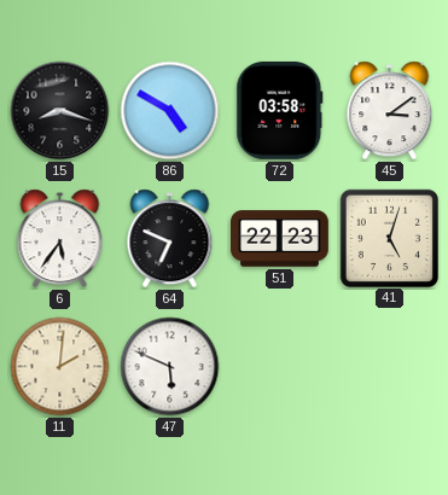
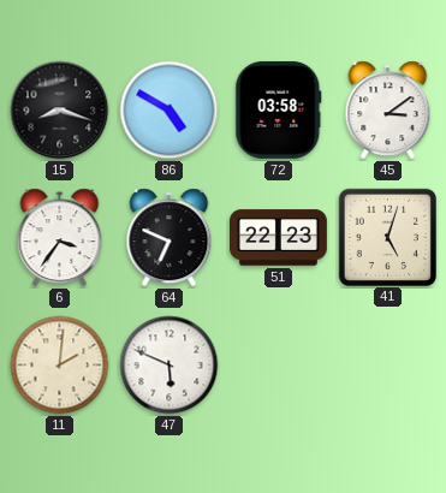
6: 5:36 -> 3:36 (60, 238)
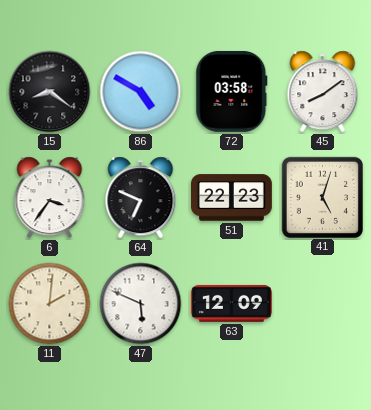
15: 8:18 -> 8:21 (50, 92)
45: 3:09 -> 8:09 (323, 92)
63: none -> 12:09 (231, 303)
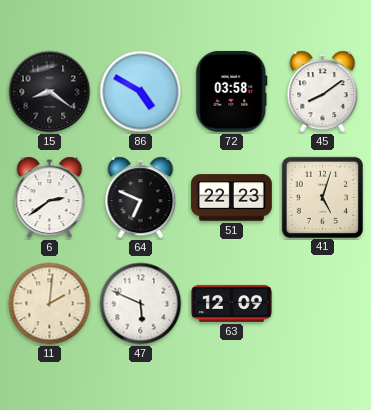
6: 3:36 -> 2:39 (50, 198)
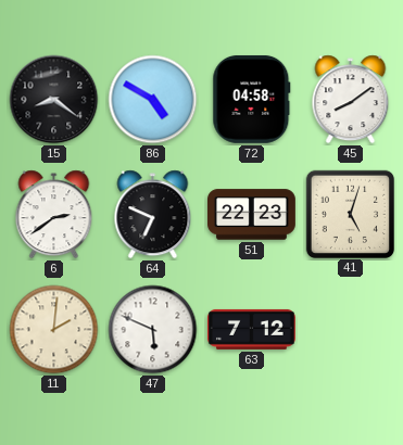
72: 03:58 -> 04:58 (252, 99)
63: 12:09 -> 7:12 (251, 329)
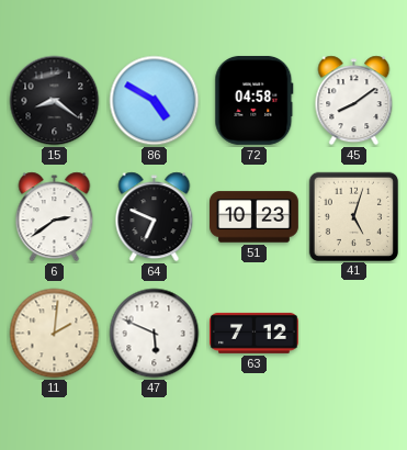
51: 22:23 -> 10:23 (255, 217)
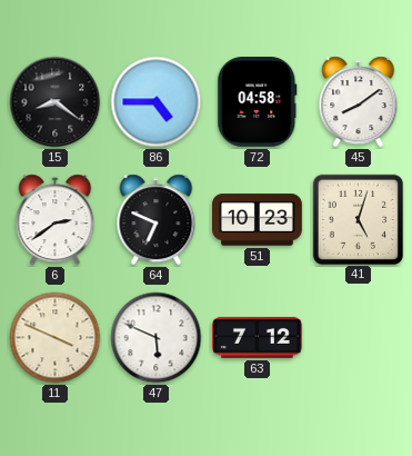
86: 4:50 -> 4:45 (157, 102)
11: 2:01 -> 3:49 (56, 338)
